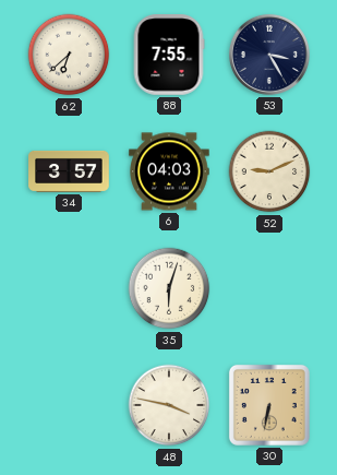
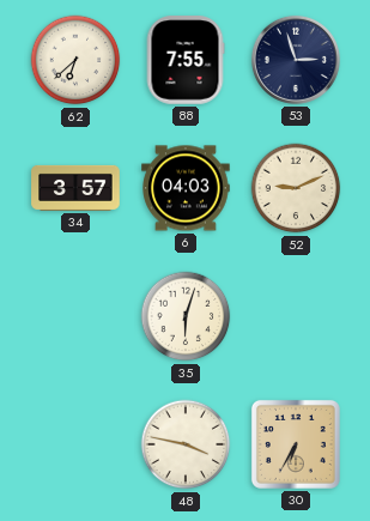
53: 3:25 -> 2:57 (296, 60)
30: 6:32 -> 6:35 (296, 444)
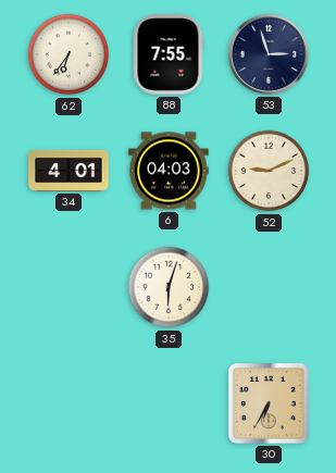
62: 6:38 -> 6:36 (69, 54)
34: 3:57 -> 4:01 (69, 171)
48: 3:47 -> none (186, 444)
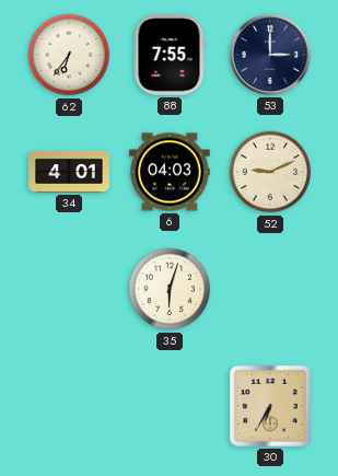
53: 2:57 -> 3:00 (270, 55)
